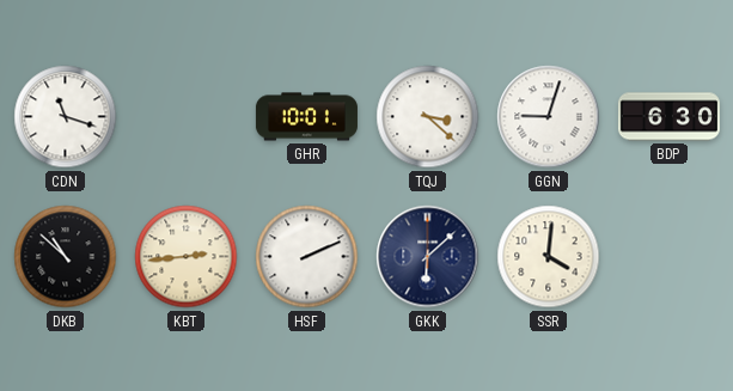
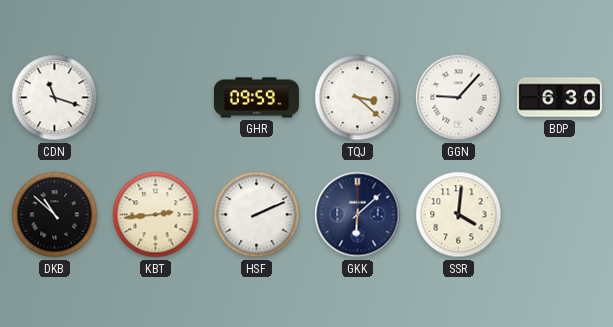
GHR: 10:01 -> 09:59 (256, 98)
GGN: 9:03 -> 9:07 (459, 98)
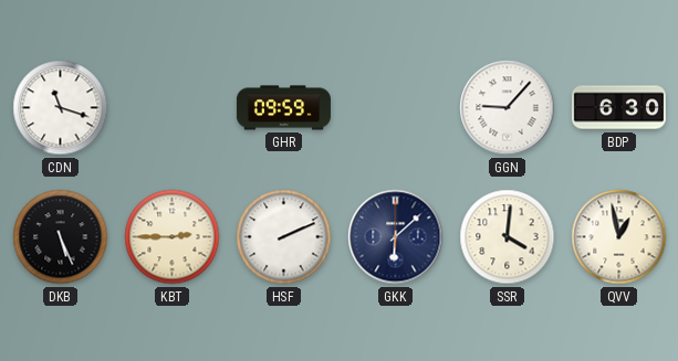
TQJ: 3:22 -> none (358, 98)
DKB: 10:52 -> 5:26 (61, 237)
KBT: 2:44 -> 2:45 (173, 237)
QVV: none -> 12:58 (619, 237)
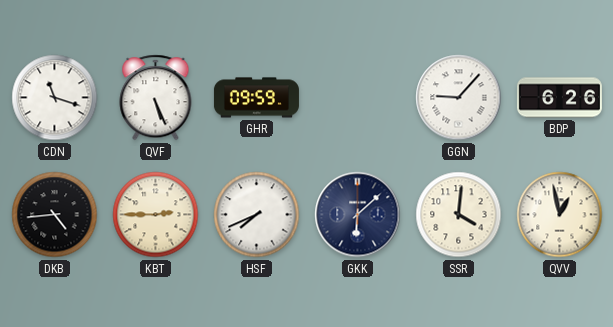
QVF: none -> 5:26 (156, 98)
BDP: 6:30 -> 6:26 (559, 98)
DKB: 5:26 -> 4:44 (55, 215)
HSF: 2:11 -> 7:41 (257, 215)
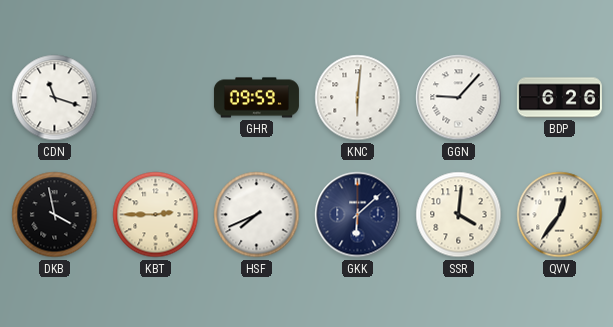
QVF: 5:26 -> none (156, 98)
KNC: none -> 6:01 (358, 98)
DKB: 4:44 -> 3:58 (55, 215)
QVV: 12:58 -> 12:36 (560, 215)
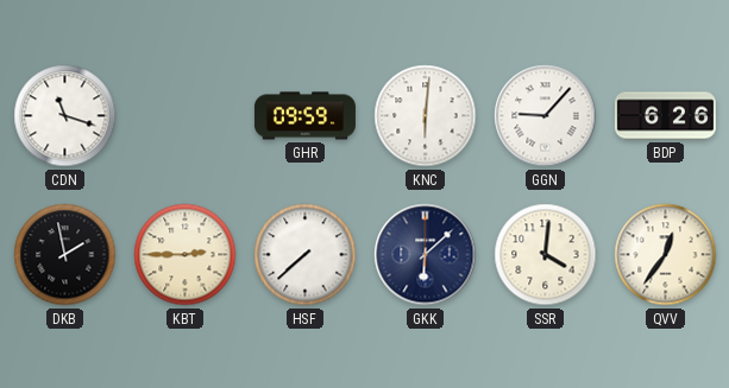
DKB: 3:58 -> 1:58 (65, 255)
HSF: 7:41 -> 7:38 (306, 255)
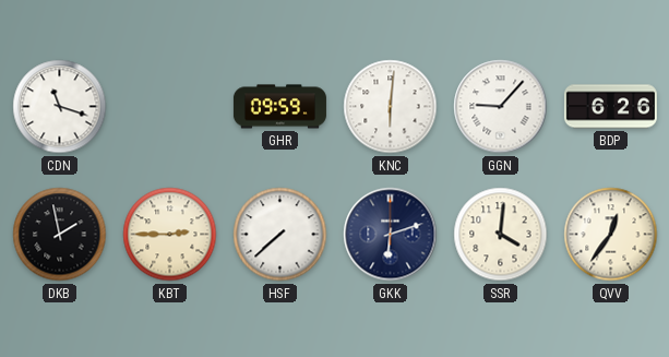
GKK: 6:08 -> 6:12 (391, 235)
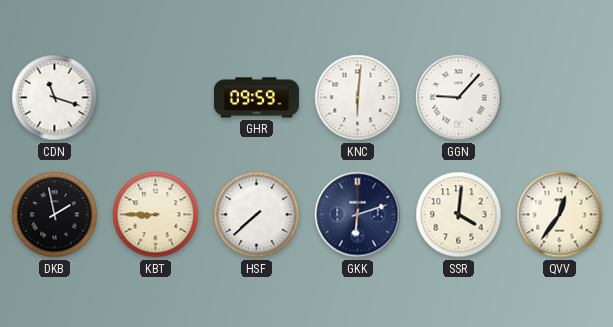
BDP: 6:26 -> none (610, 107)
KBT: 2:45 -> 8:45 (156, 215)
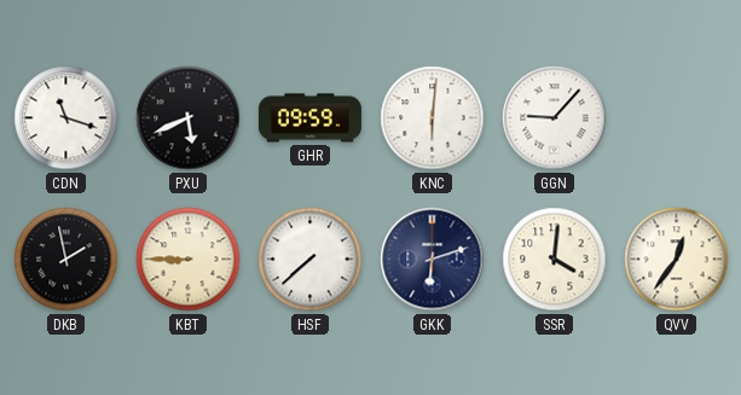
PXU: none -> 5:41 (189, 118)
